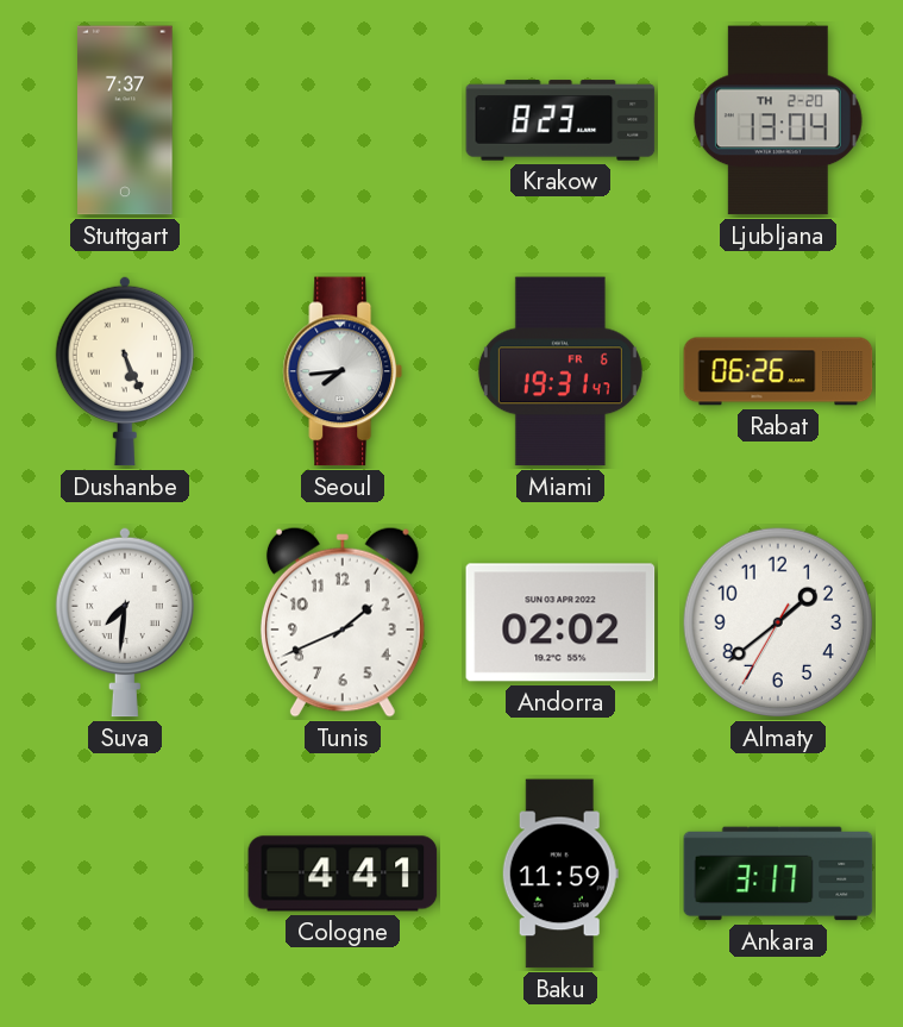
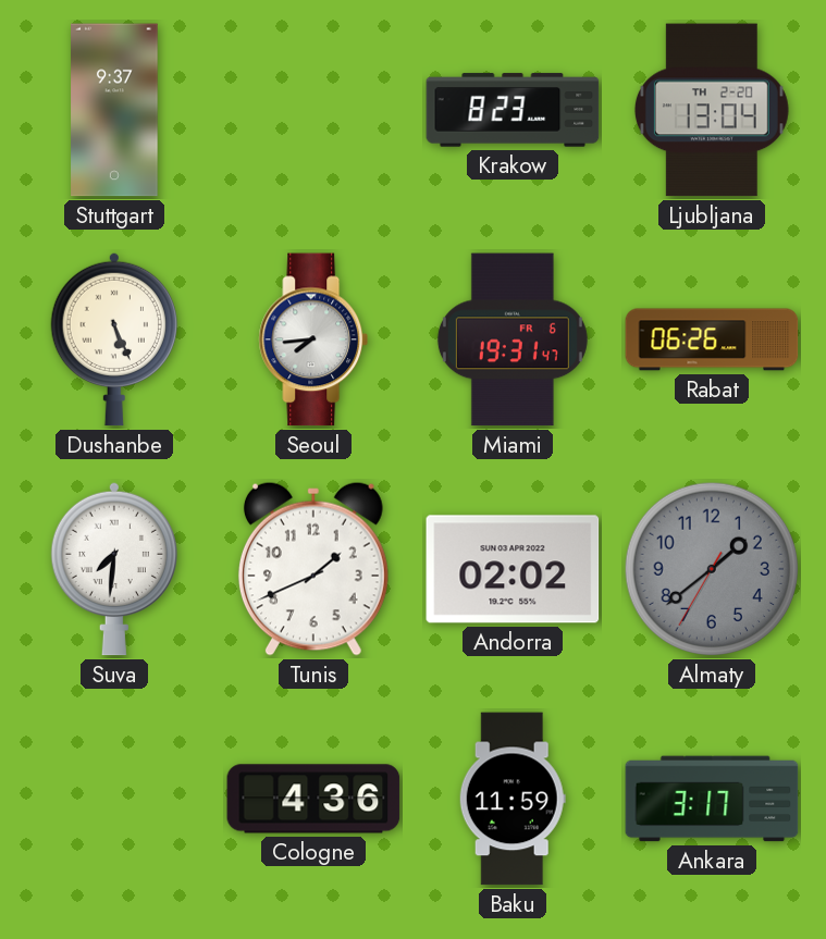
Stuttgart: 7:37 -> 9:37 (114, 110)
Almaty dial: white -> grey (712, 569)
Cologne: 4:41 -> 4:36 (313, 799)
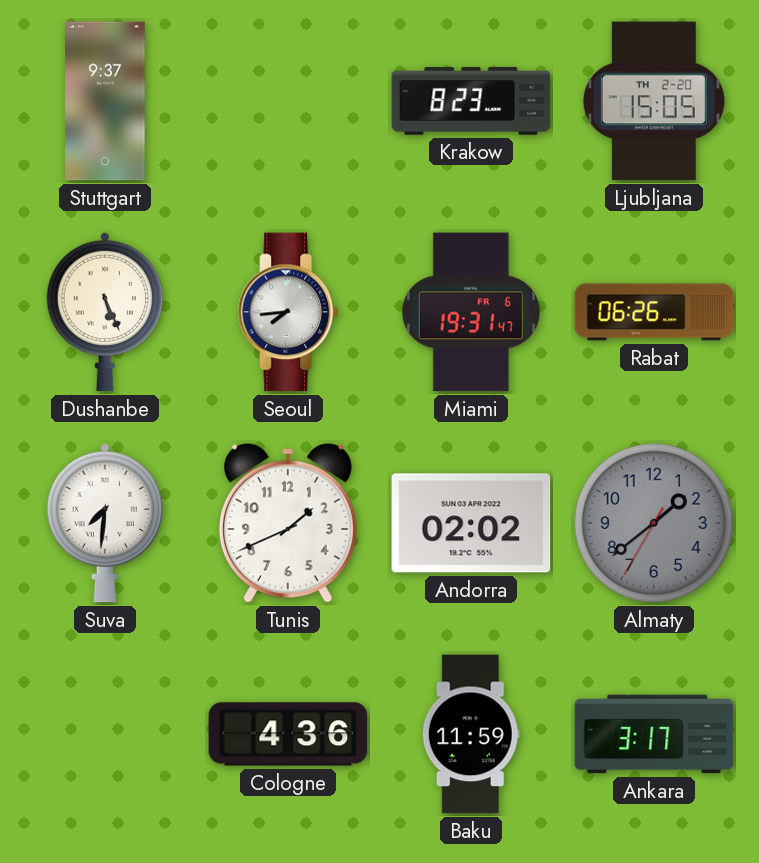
Ljubljana: 13:04 -> 15:05 (654, 101)
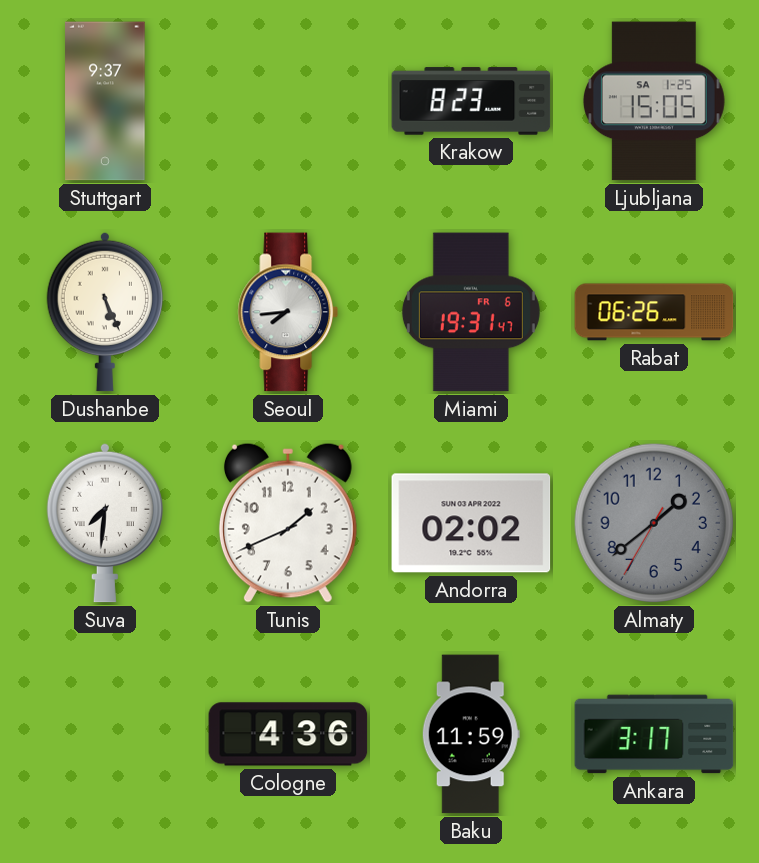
Ljubljana date: TH 2-20 -> SA 1-25 (654, 101)
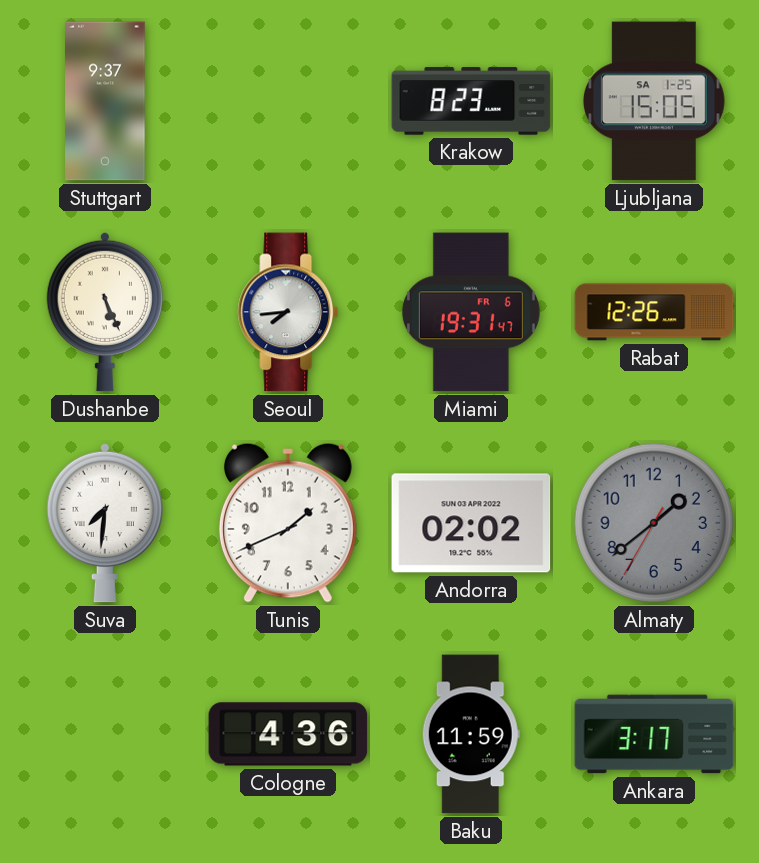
Rabat: 06:26 -> 12:26 (654, 312)
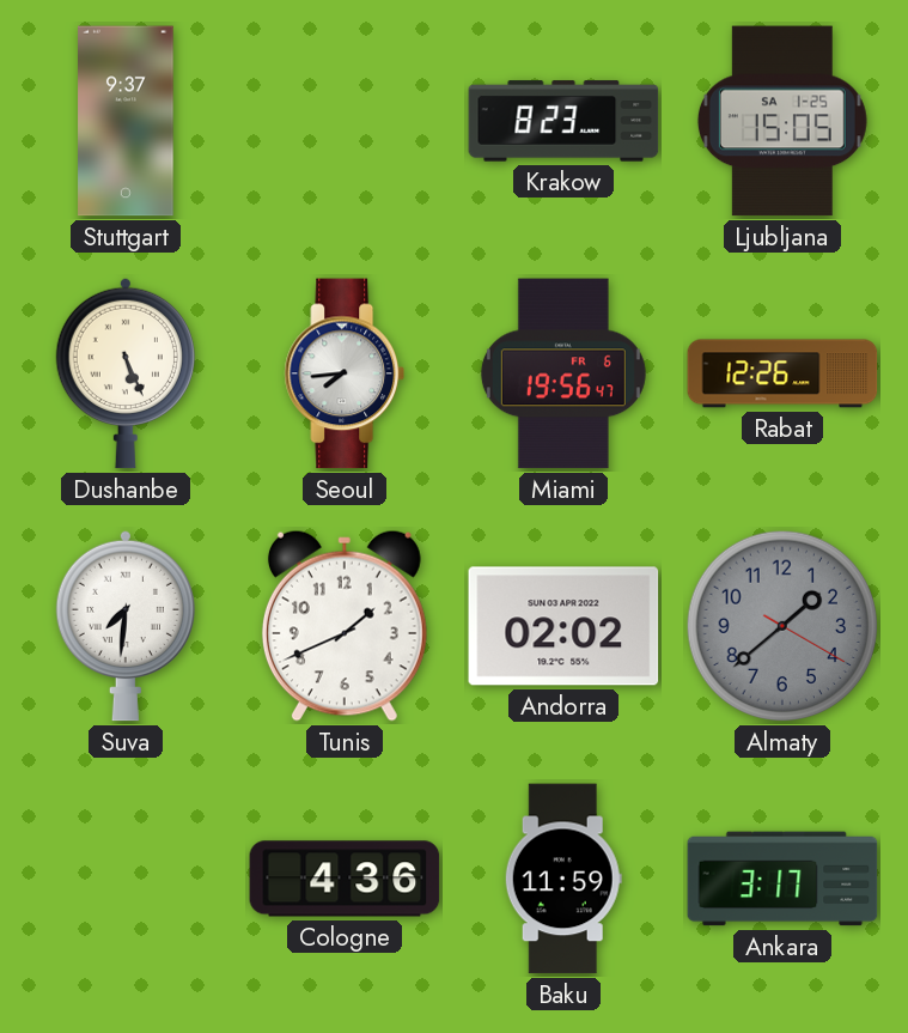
Miami: 19:31 -> 19:56 (563, 373)
Almaty: 1:38:35 -> 1:38:20 (782, 626)
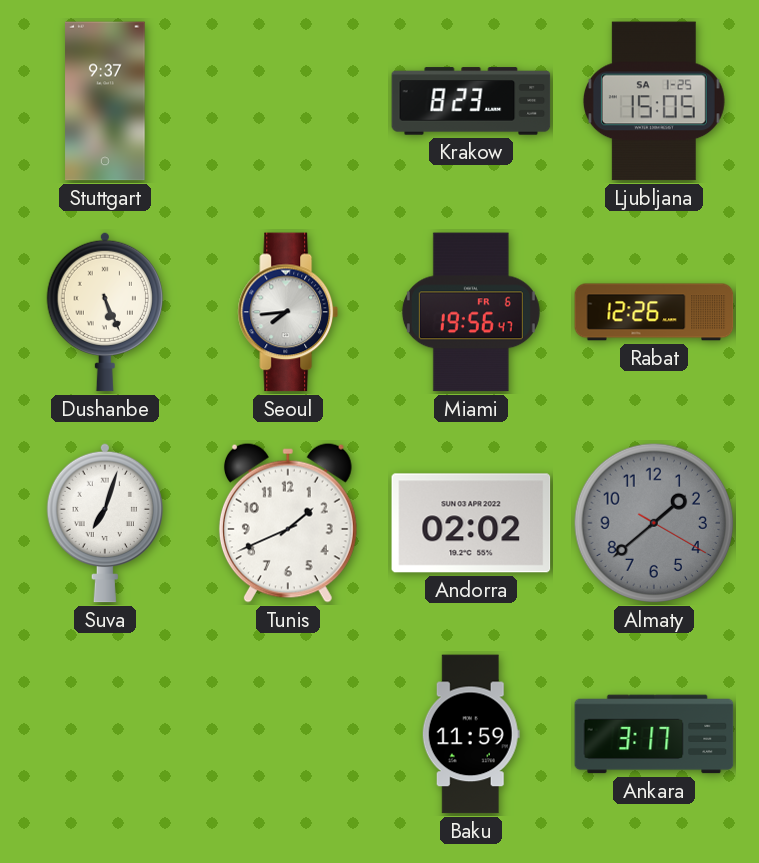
Suva: 7:31 -> 7:03 (104, 523)
Cologne: 4:36 -> none (345, 879)
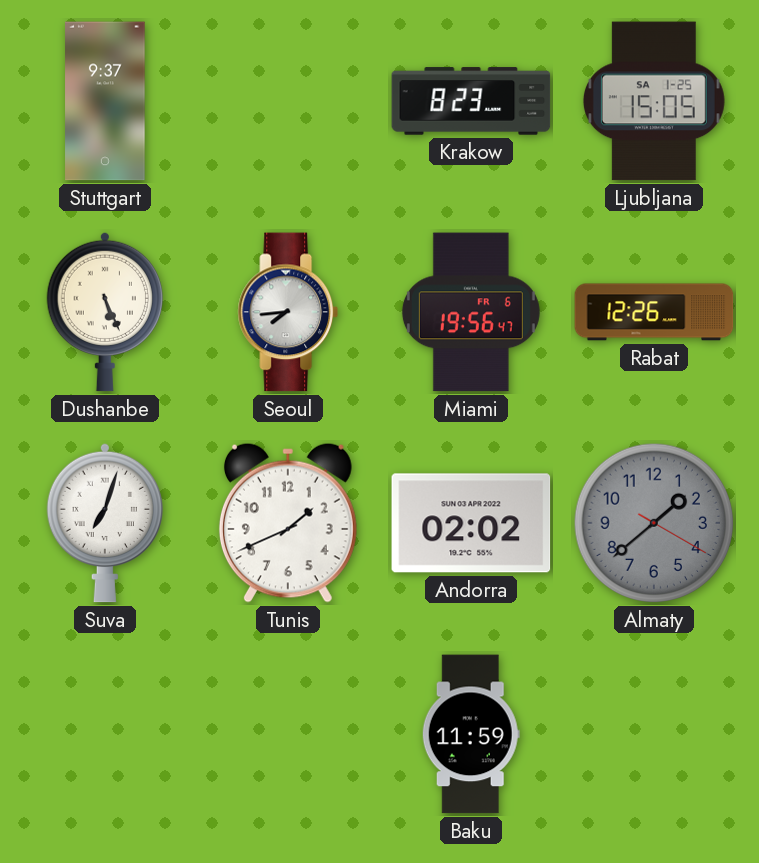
Ankara: 3:17 -> none (654, 734)
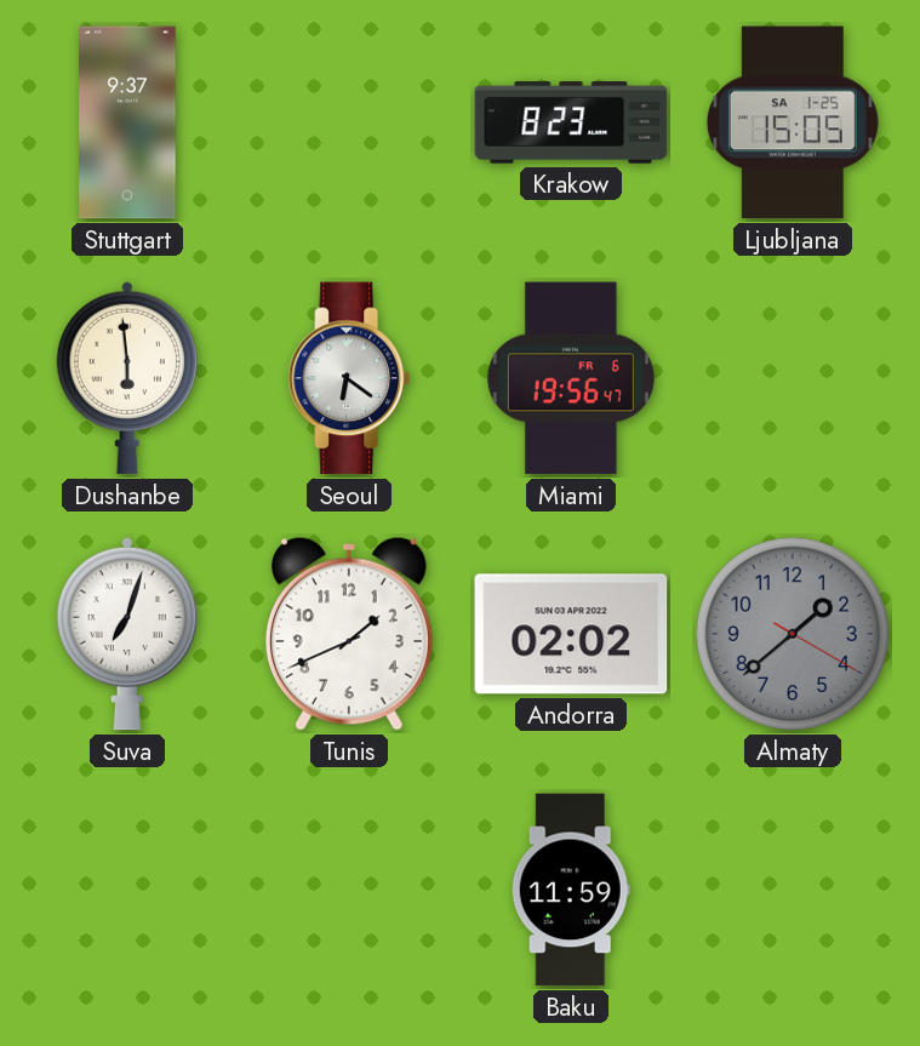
Dushanbe: 5:26 -> 5:59 (126, 378)
Seoul: 7:44 -> 6:21 (349, 378)
Rabat: 12:26 -> none (654, 312)
